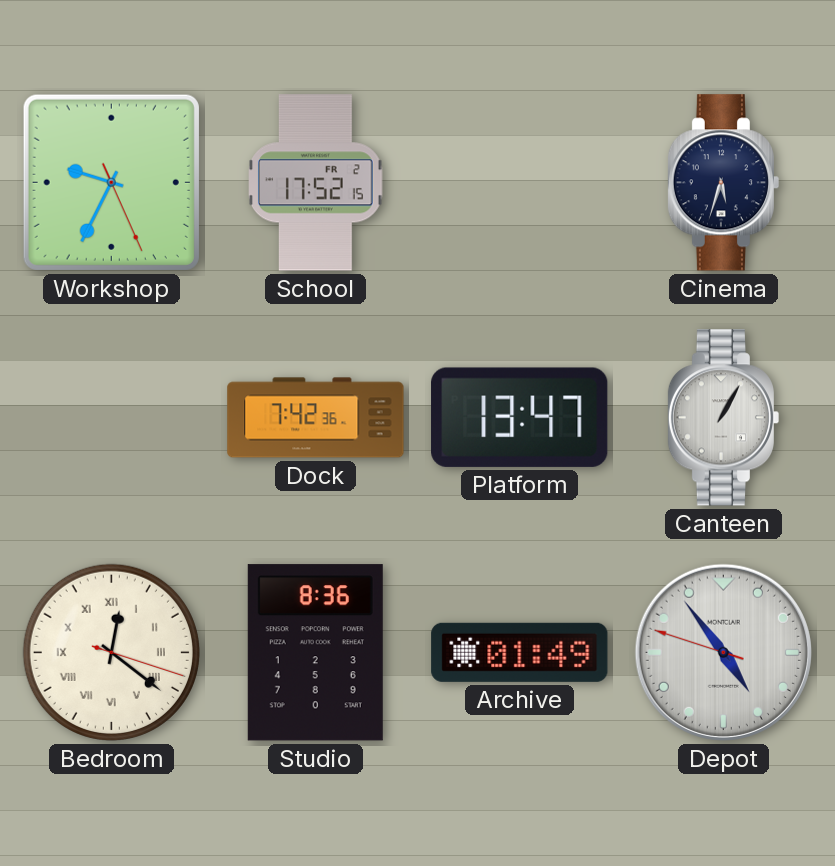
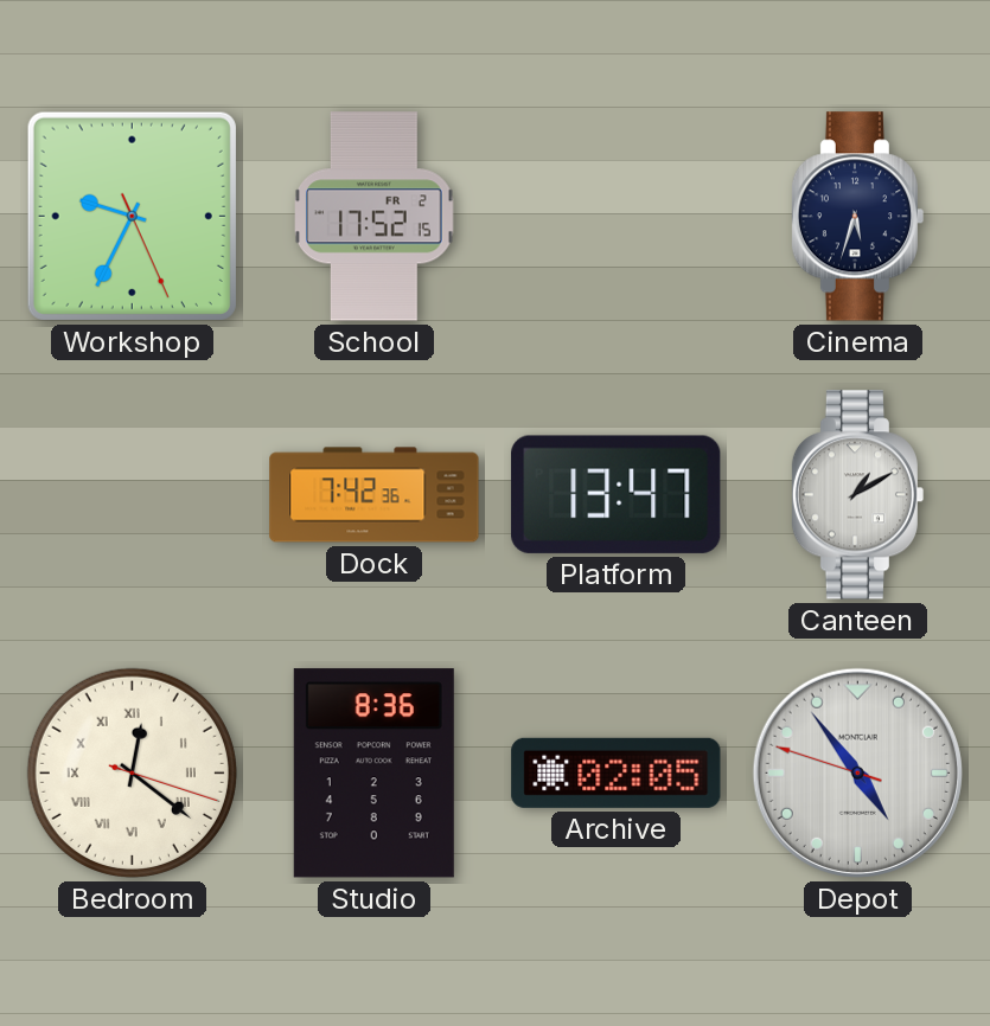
Canteen: 1:05 -> 1:10 (858, 495)
Archive: 01:49 -> 02:05 (617, 772)
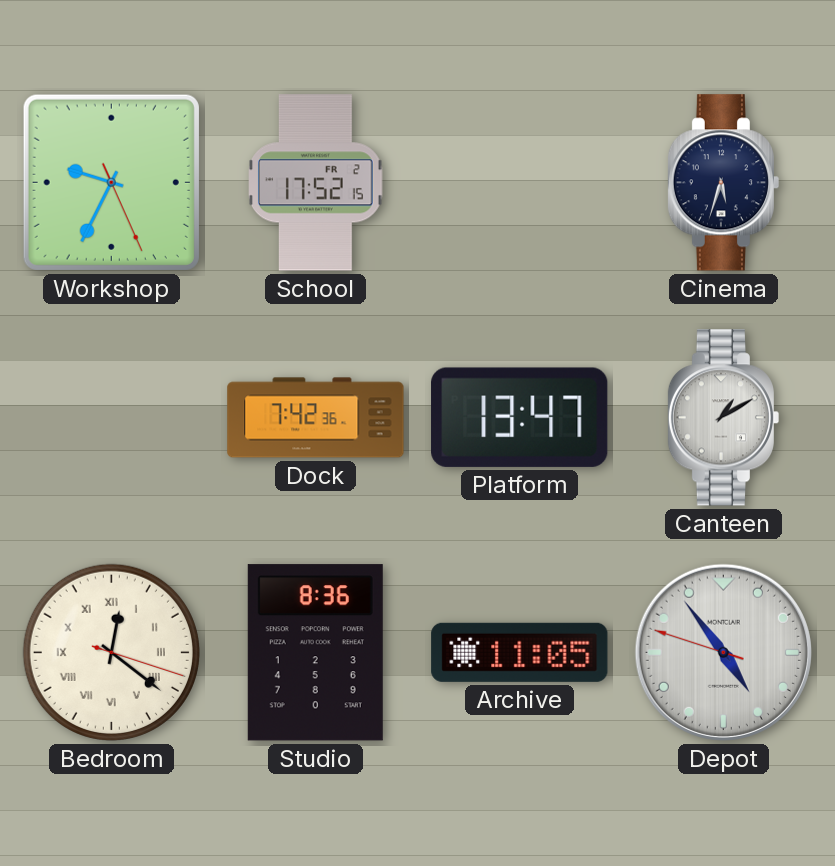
Archive: 02:05 -> 11:05 (520, 652)
